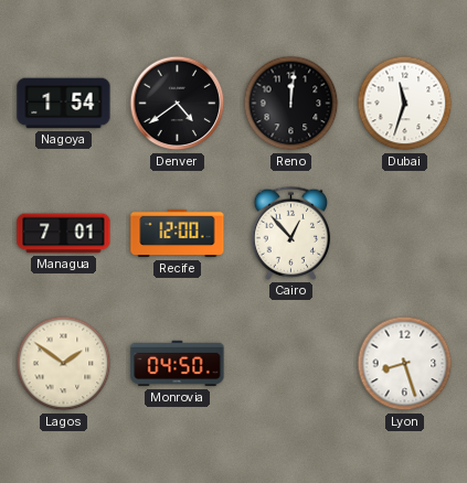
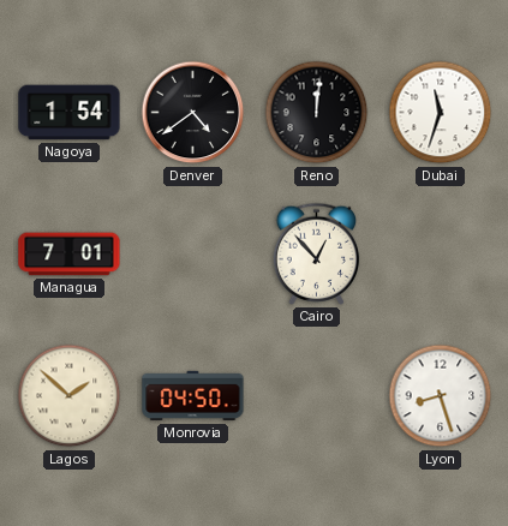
Recife: 12:00 -> none (178, 234)
Lagos: 1:51 -> 1:52 (70, 396)
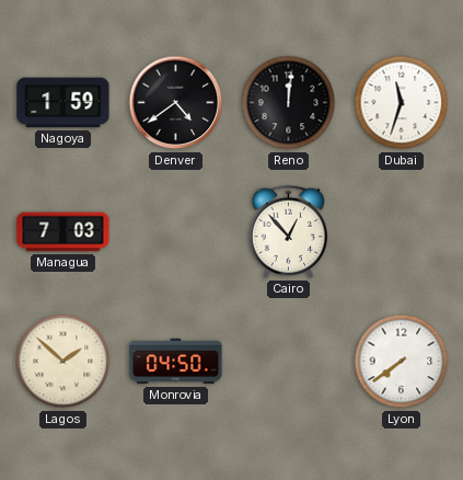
Nagoya: 1:54 -> 1:59 (63, 103)
Managua: 7:01 -> 7:03 (63, 232)
Lyon: 8:27 -> 7:39 (402, 362)
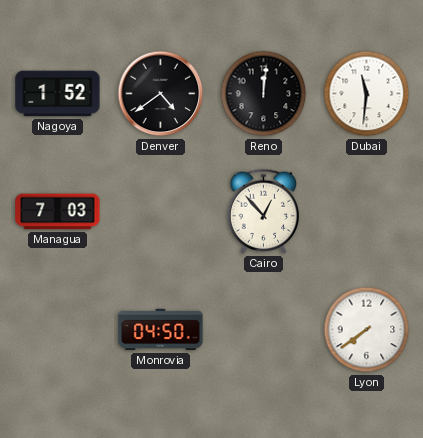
Nagoya: 1:59 -> 1:52 (58, 94)
Dubai: 11:33 -> 11:31 (367, 94)
Lagos: 1:52 -> none (63, 362)
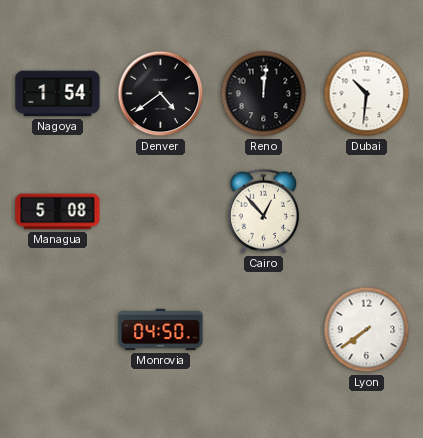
Nagoya: 1:52 -> 1:54 (58, 94)
Dubai: 11:31 -> 10:31 (367, 94)
Managua: 7:03 -> 5:08 (58, 212)
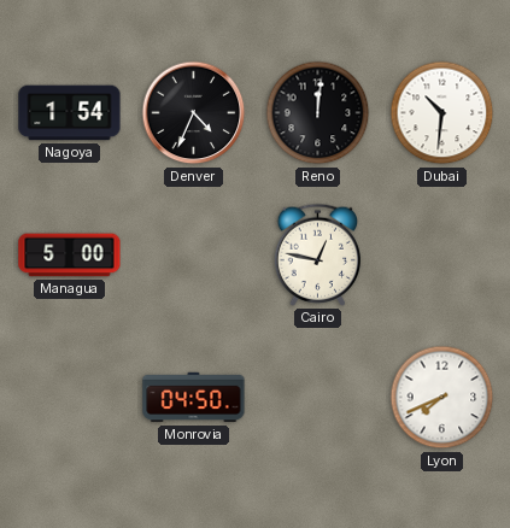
Denver: 4:39 -> 4:34 (194, 113)
Managua: 5:08 -> 5:00 (70, 256)
Cairo: 12:53 -> 12:47 (317, 254)
Lyon: 7:39 -> 7:41 (442, 398)
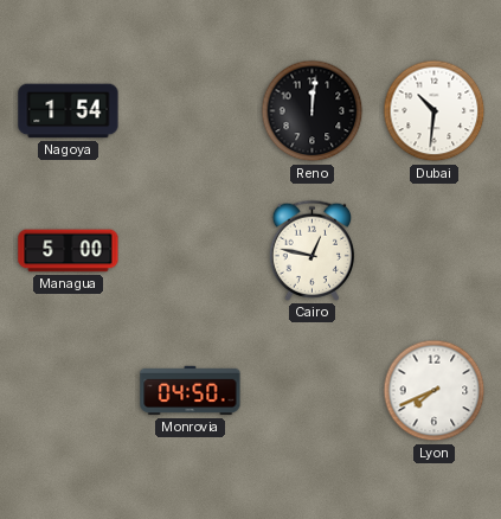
Denver: 4:34 -> none (194, 113)
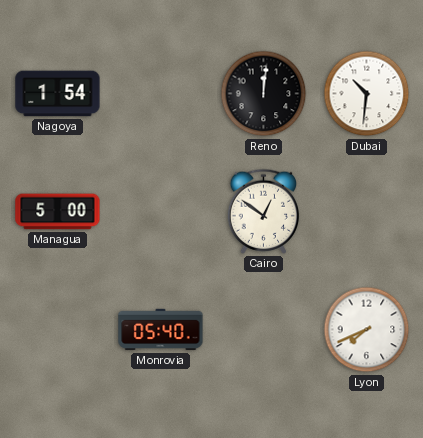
Cairo: 12:47 -> 12:51 (263, 211)
Monrovia: 04:50 -> 05:40 (161, 330)
